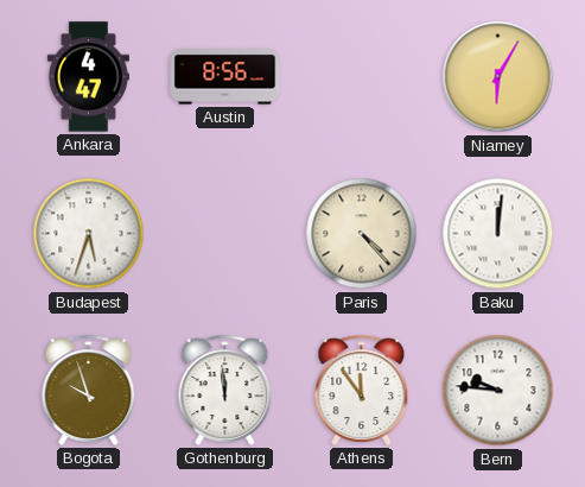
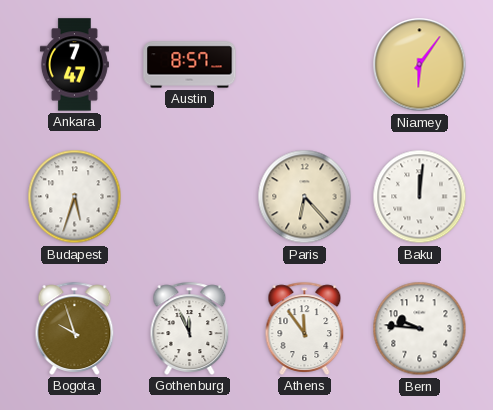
Ankara: 4:47 -> 7:47 (74, 65)
Austin: 8:56 -> 8:57 (190, 65)
Niamey: 6:05 -> 6:06 (420, 65)
Paris: 4:23 -> 6:23 (305, 197)
Gothenburg: 11:59 -> 11:56 (190, 328)
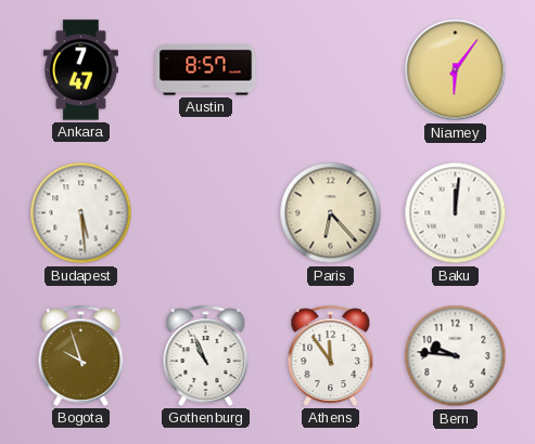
Budapest: 5:33 -> 5:29 (81, 213)
Gothenburg: 11:56 -> 10:56 (206, 355)
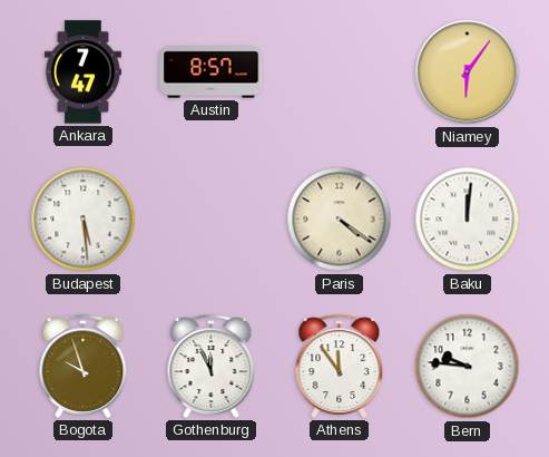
Paris: 6:23 -> 4:21 (340, 220)
Gothenburg: 10:56 -> 11:56 (212, 366)
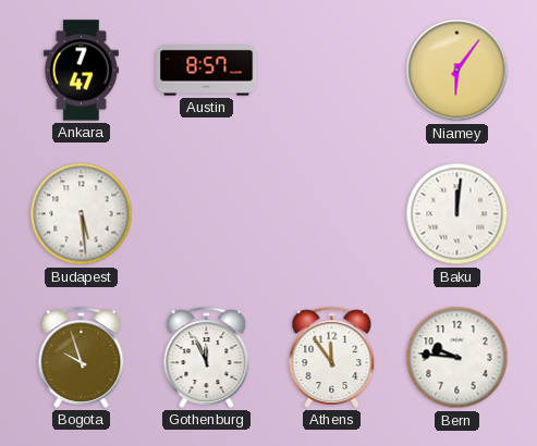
Paris: 4:21 -> none (340, 220)
